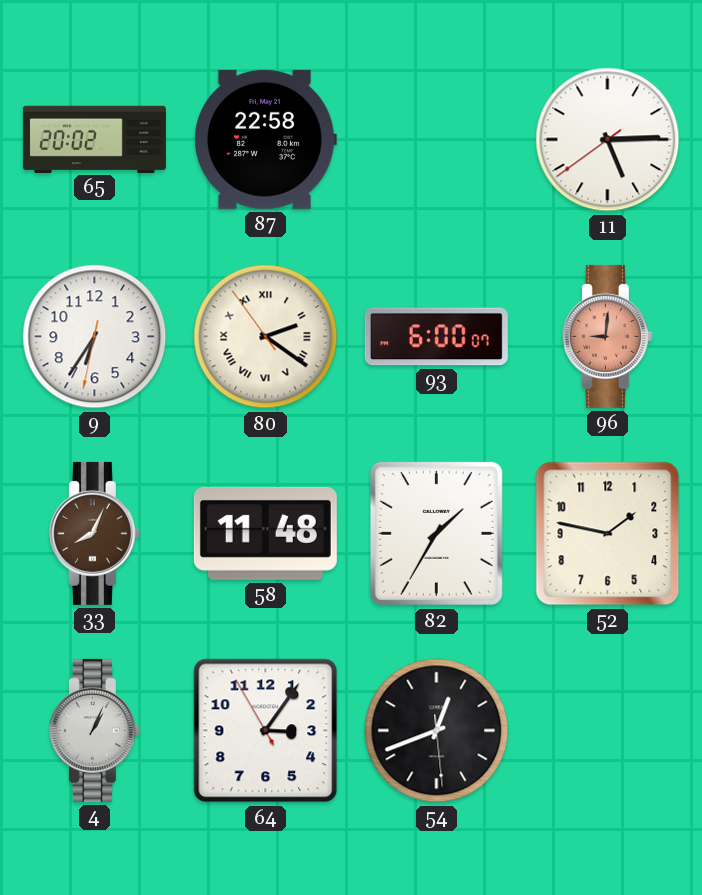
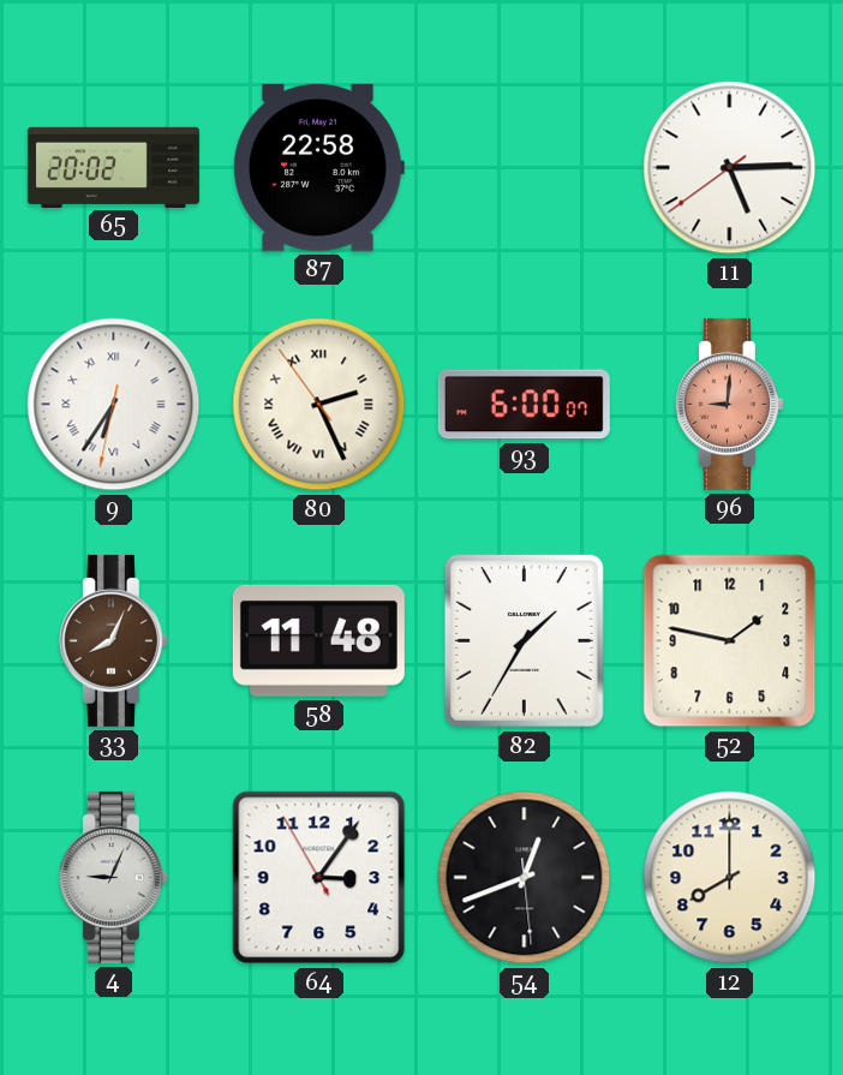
9 numerals: Arabic -> Roman (114, 405)
80: 2:20 -> 2:25 (319, 405)
4: 1:04 -> 9:04 (113, 877)
12: none -> 8:00 (730, 878)
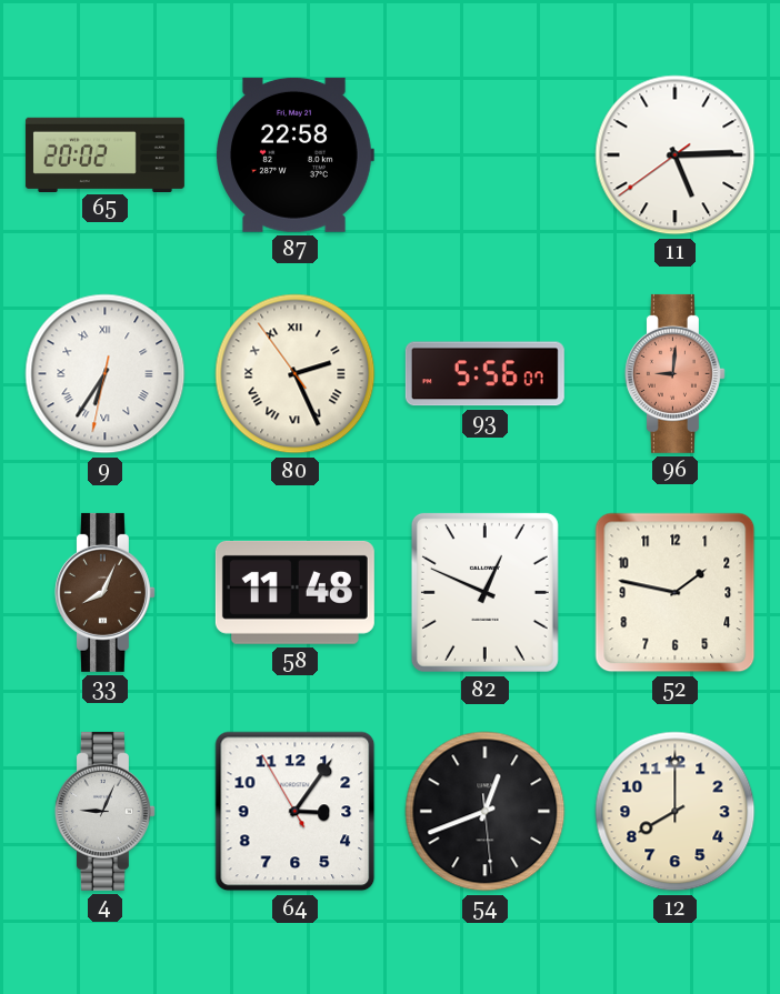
93: 6:00 -> 5:56 (484, 374)
82: 1:35 -> 12:49 (484, 592)
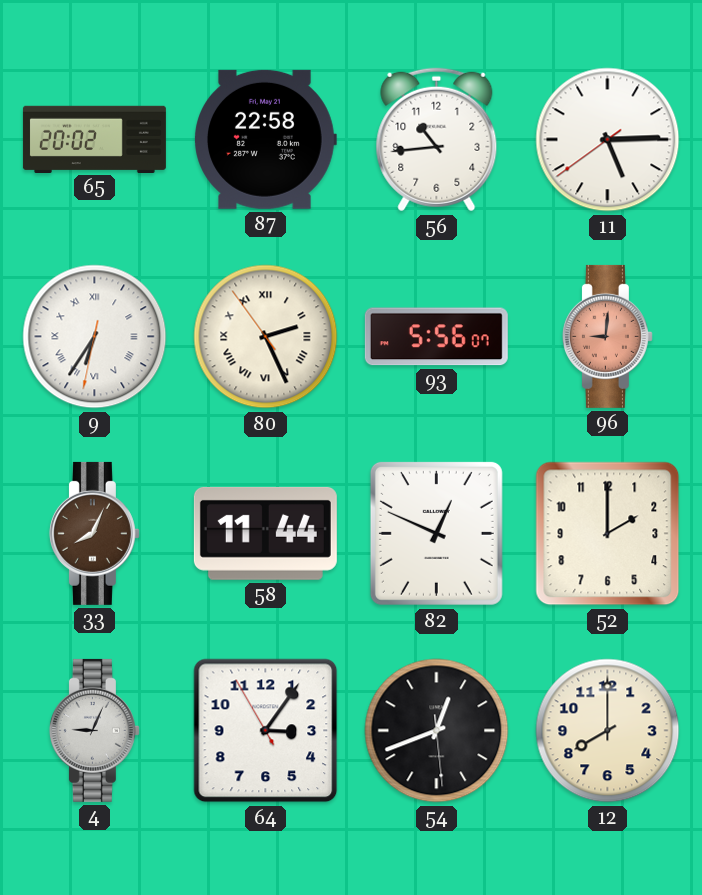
56: none -> 10:44 (437, 140)
58: 11:48 -> 11:44 (265, 533)
52: 1:47 -> 2:00 (608, 534)
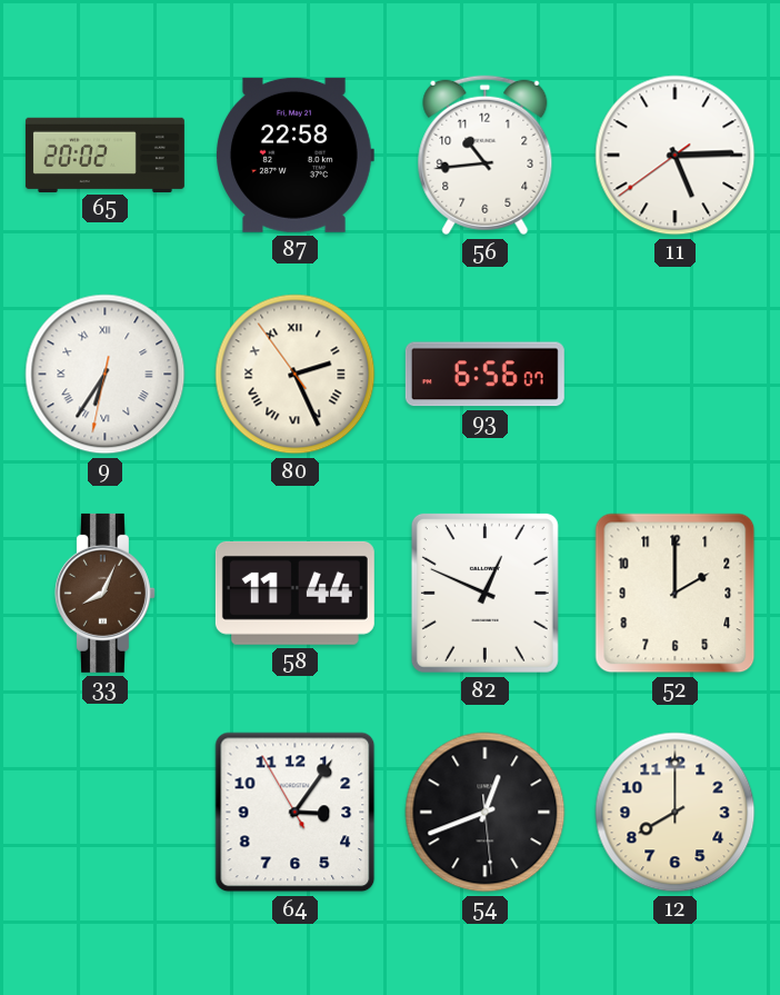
93: 5:56 -> 6:56 (484, 375)
96: 9:01 -> none (607, 336)
4: 9:04 -> none (94, 730)
